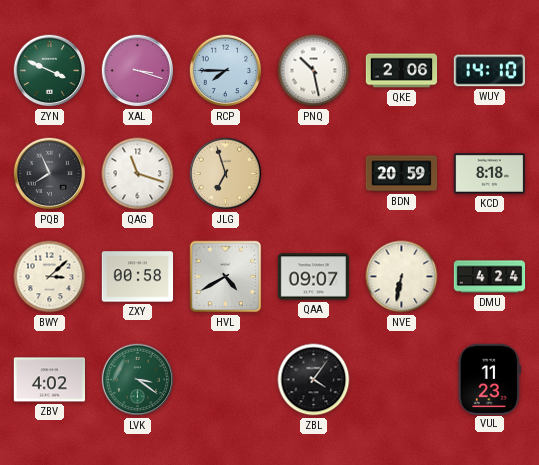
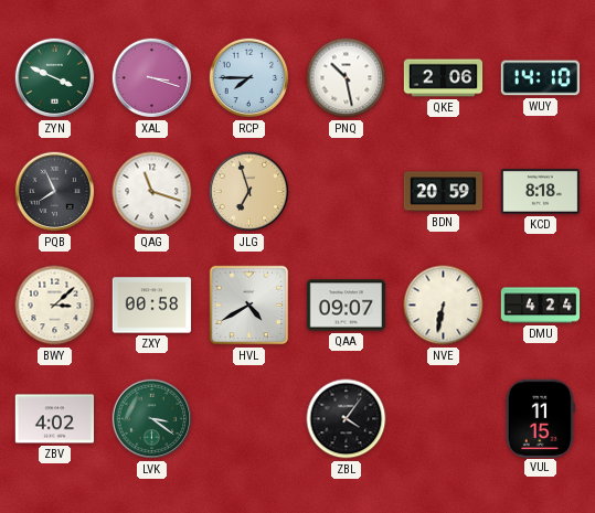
VUL: 11:23 -> 11:15 (540, 418)
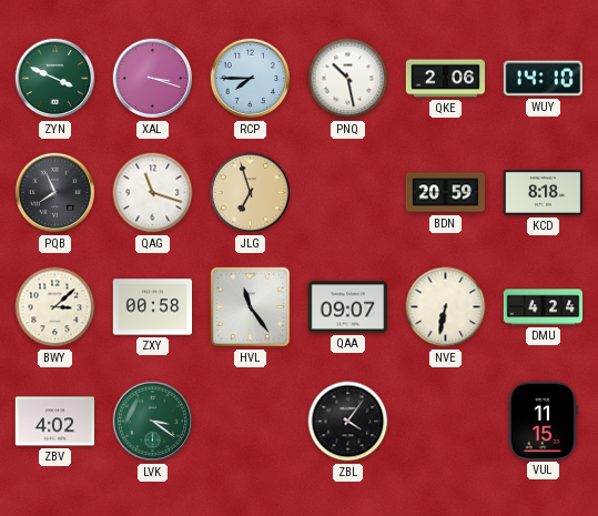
HVL: 4:40 -> 11:24 (251, 307)
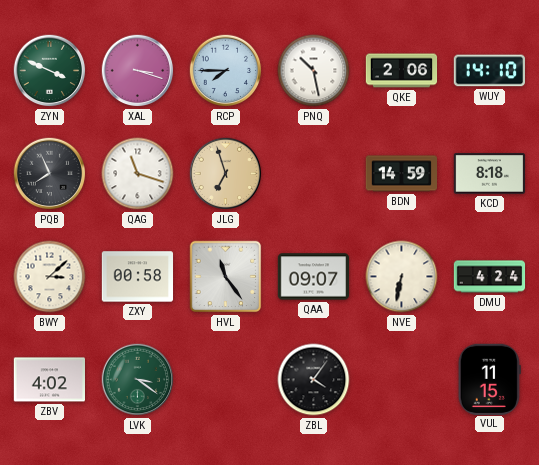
BDN: 20:59 -> 14:59 (401, 174)
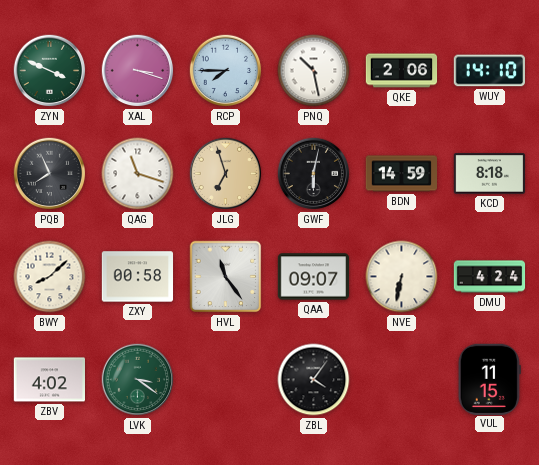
GWF: none -> 6:02 (314, 174)
BWY: 3:08 -> 8:08 (50, 277)
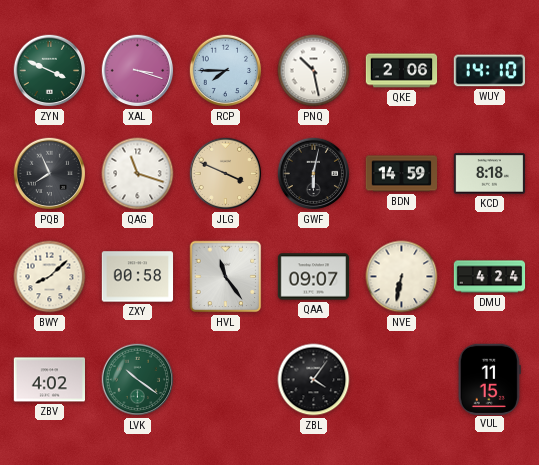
JLG: 6:57 -> 3:49 (226, 174)
LVK: 3:21 -> 10:21 (138, 380)
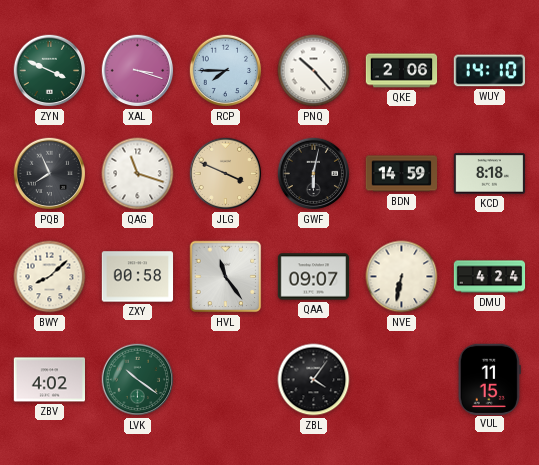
PNQ: 10:28 -> 10:23 (314, 71)
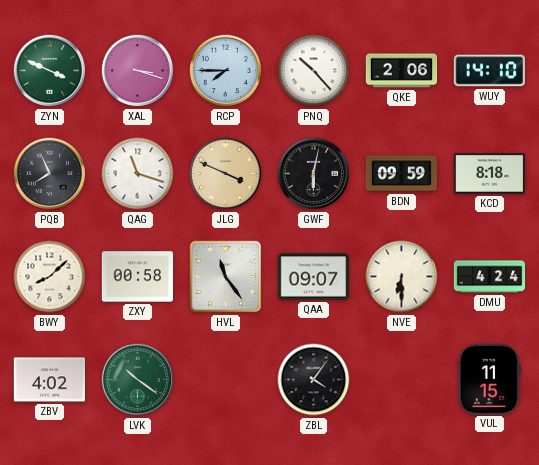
BDN: 14:59 -> 09:59 (401, 174)
NVE: 6:32 -> 6:30 (402, 277)
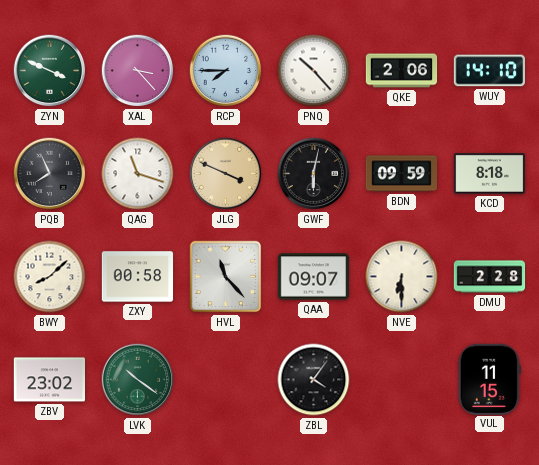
XAL: 3:18 -> 3:23 (138, 71)
HVL: 11:24 -> 11:23 (226, 277)
DMU: 4:24 -> 2:28 (490, 277)
ZBV: 4:02 -> 23:02 (49, 380)
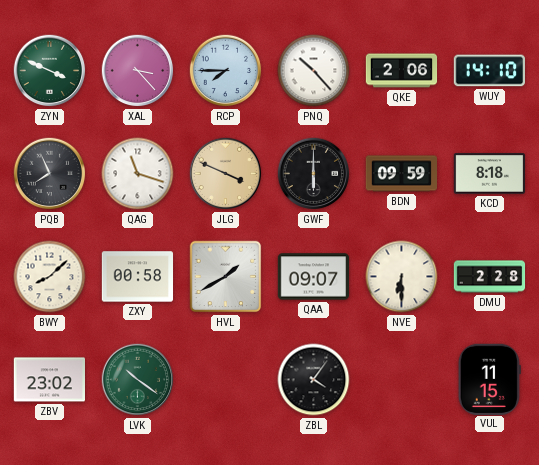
GWF: 6:02 -> 6:00 (314, 174)
HVL: 11:23 -> 1:40 (226, 277)
